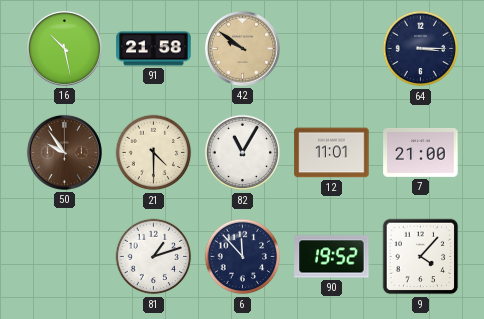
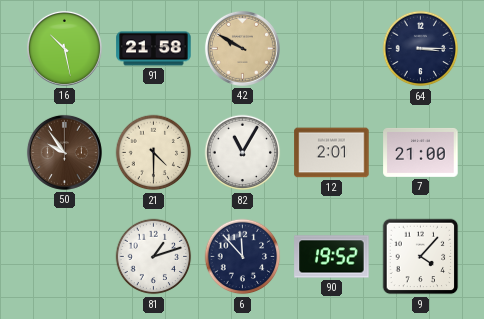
42: 9:51 -> 9:50 (242, 48)
12: 11:01 -> 2:01 (332, 153)
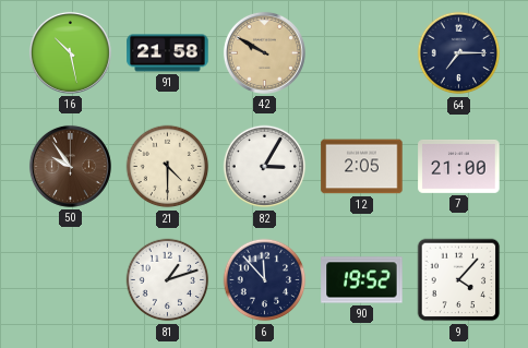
64: 3:15 -> 7:15 (459, 53)
82: 11:05 -> 3:05 (265, 167)
12: 2:01 -> 2:05 (362, 167)
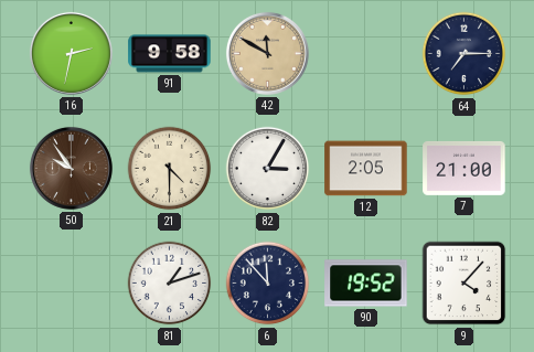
16: 10:28 -> 2:32 (71, 53)
91: 21:58 -> 9:58 (170, 54)
42: 9:50 -> 11:50 (267, 53)
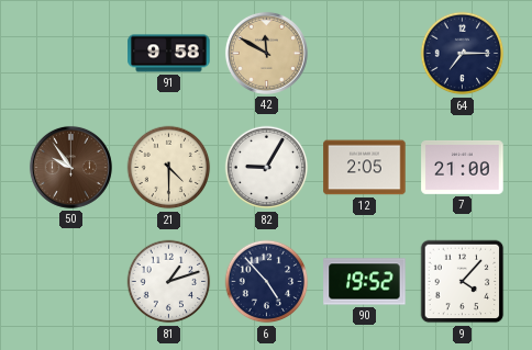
16: 2:32 -> none (71, 53)
82: 3:05 -> 9:05 (267, 168)
6: 11:53 -> 4:53 (267, 282)
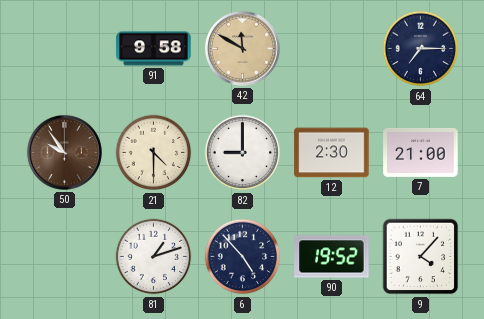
82: 9:05 -> 9:00 (243, 153)
12: 2:05 -> 2:30 (332, 153)
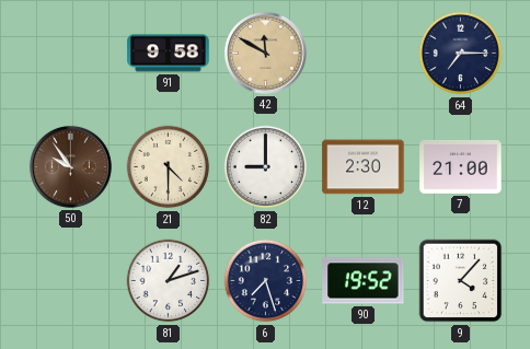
6: 4:53 -> 7:27 (266, 281)
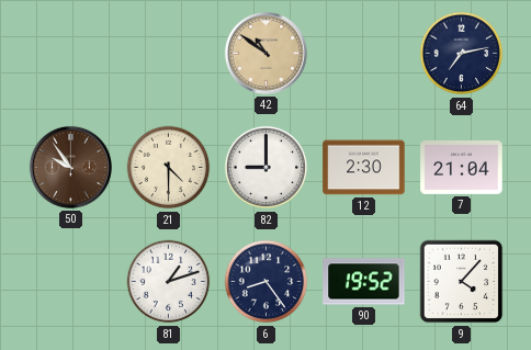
91: 9:58 -> none (169, 54)
42: 11:50 -> 10:51 (265, 53)
64: 7:15 -> 7:13 (462, 54)
7: 21:00 -> 21:04 (462, 167)
6: 7:27 -> 8:24 (267, 282)
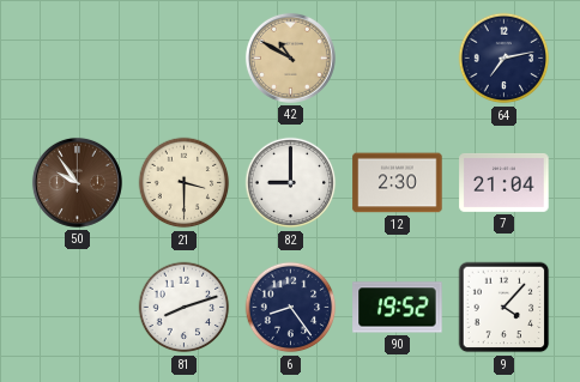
42: 10:51 -> 10:50 (290, 57)
21: 4:30 -> 3:30 (185, 183)
81: 1:12 -> 8:12 (185, 308)
